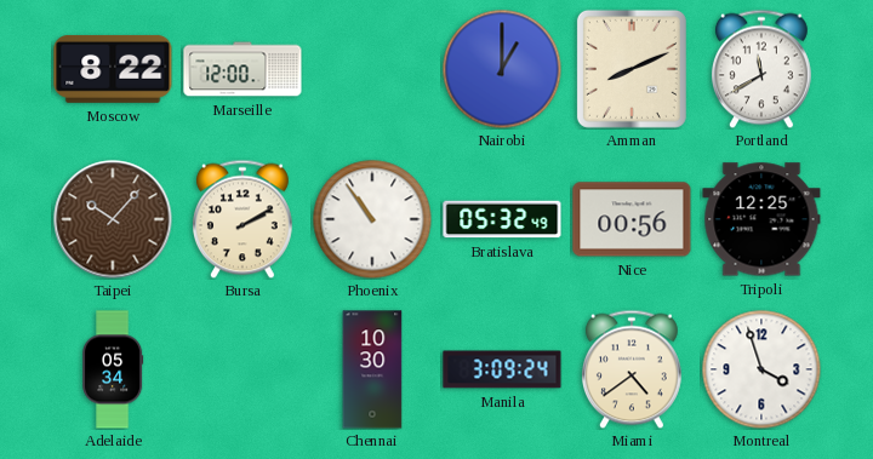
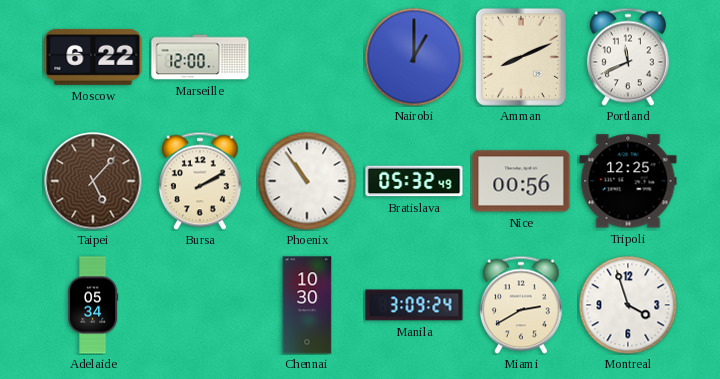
Moscow: 8:22 -> 6:22 (93, 57)
Portland: 11:40 -> 11:41 (628, 57)
Taipei: 10:07 -> 5:07 (93, 181)
Miami: 4:39 -> 2:40 (521, 305)
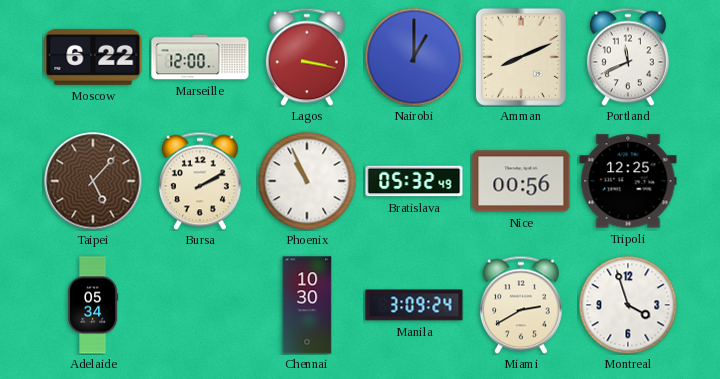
Lagos: none -> 3:17 (307, 57)
Phoenix: 10:54 -> 10:56 (307, 181)
